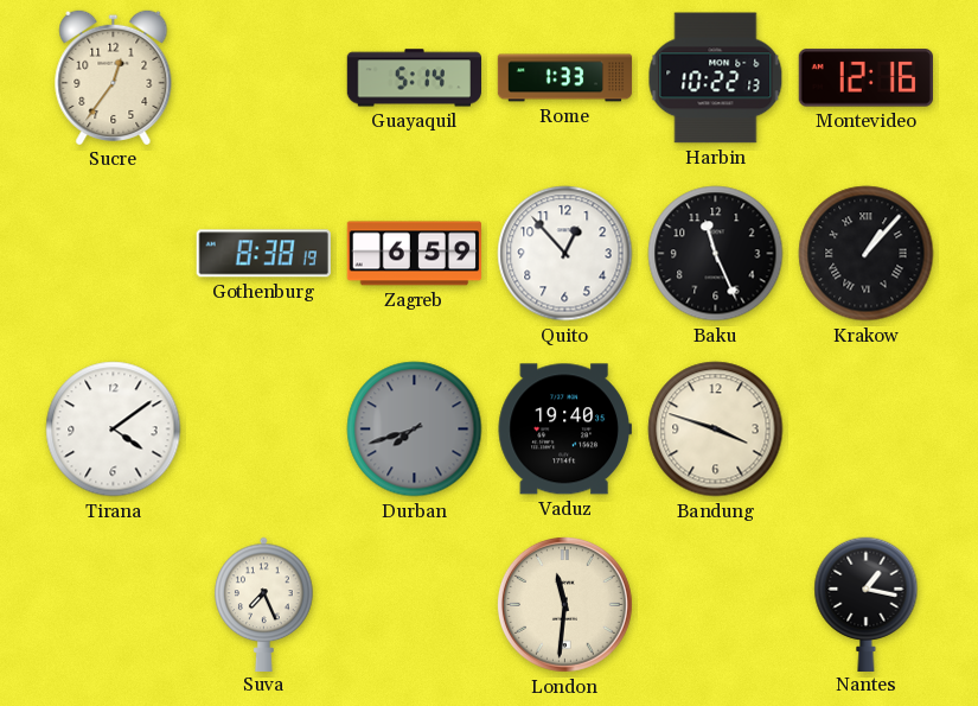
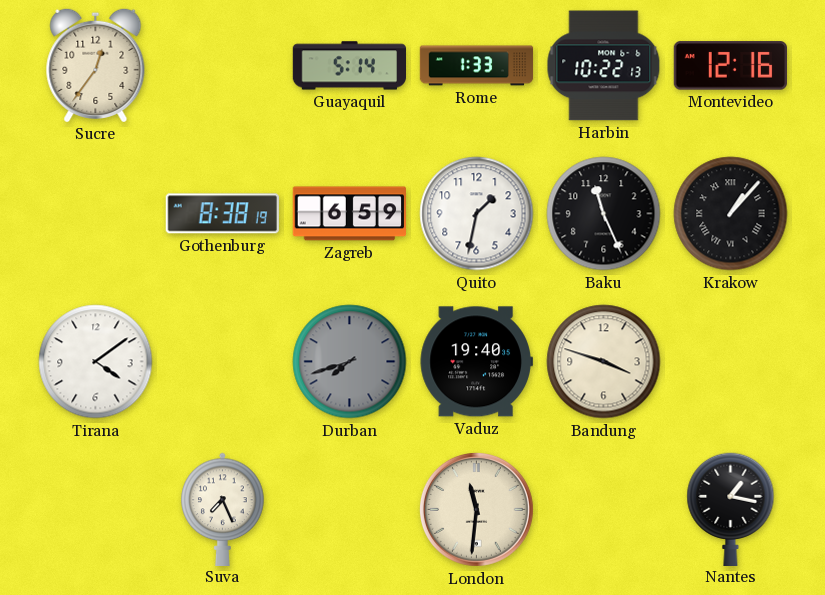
Quito: 12:53 -> 1:32 (477, 214)
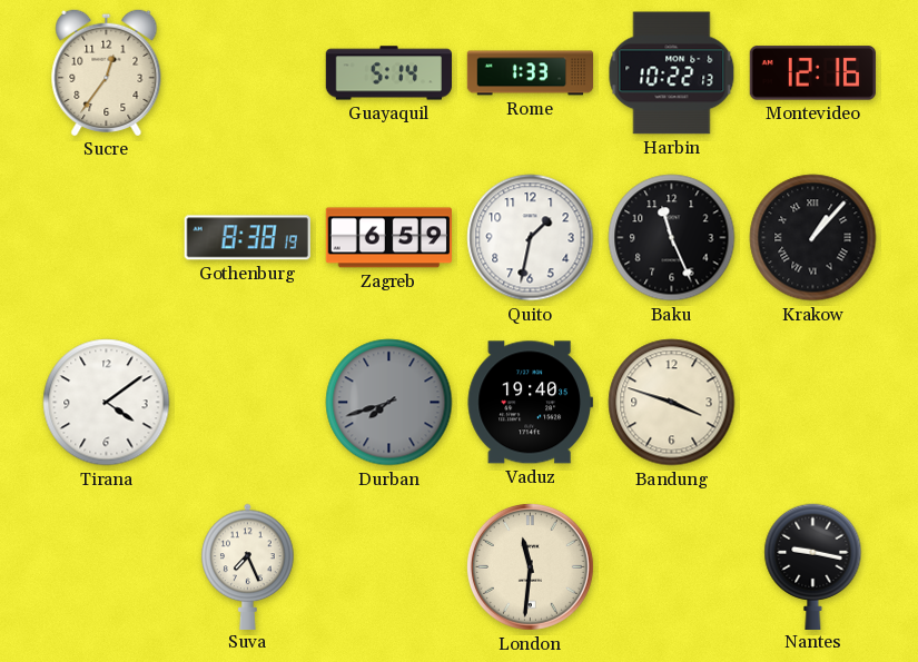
Nantes: 1:17 -> 9:17 (813, 566)
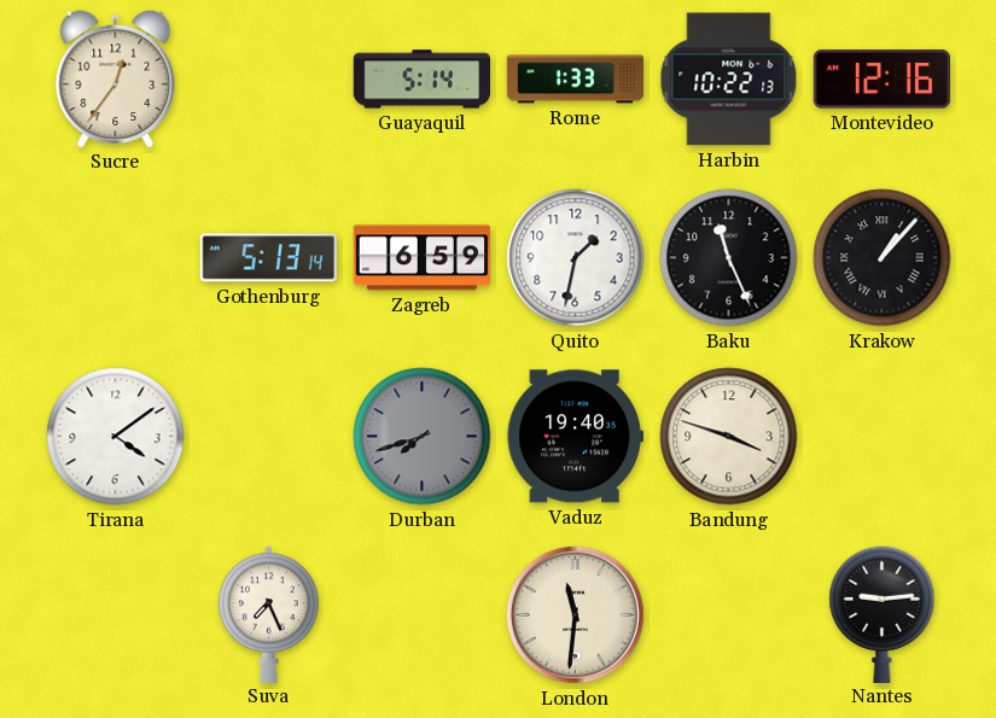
Gothenburg: 8:38 -> 5:13 (268, 258)
Nantes: 9:17 -> 9:14 (883, 614)
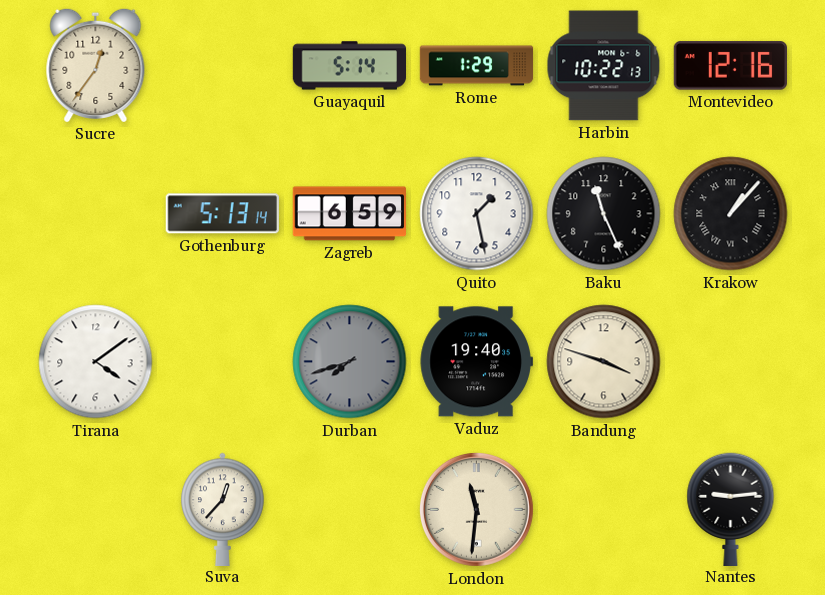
Rome: 1:33 -> 1:29 (477, 66)
Quito: 1:32 -> 1:28 (477, 214)
Suva: 7:26 -> 12:37 (223, 509)
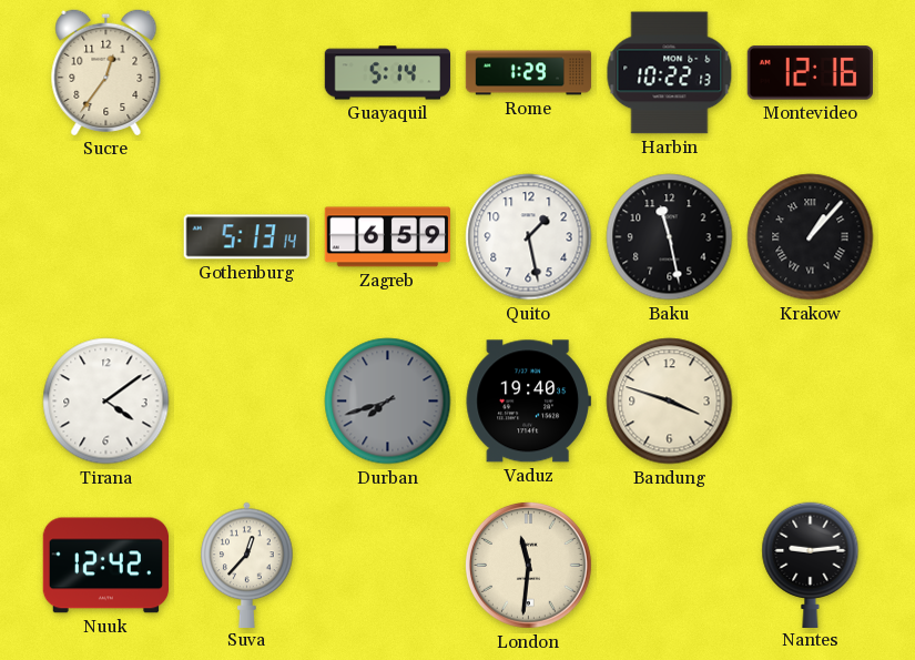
Baku: 11:26 -> 11:28 (670, 237)
Nuuk: none -> 12:42 (105, 566)
